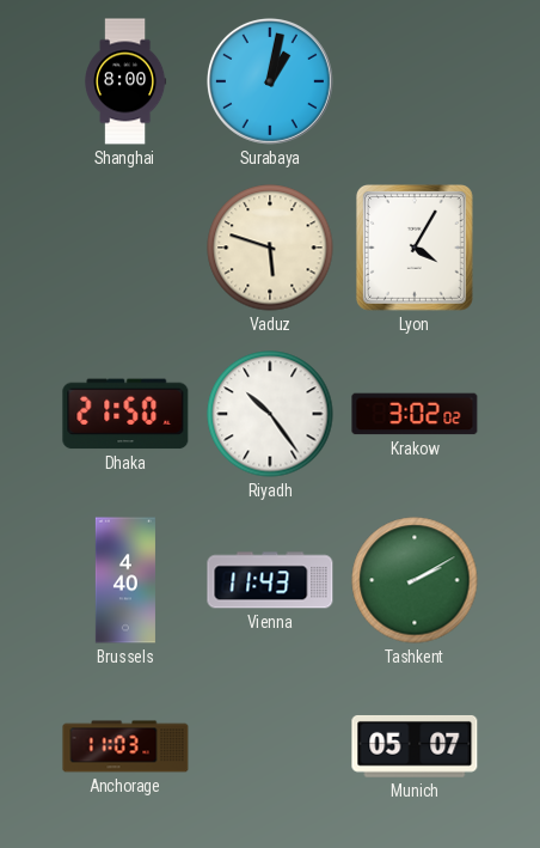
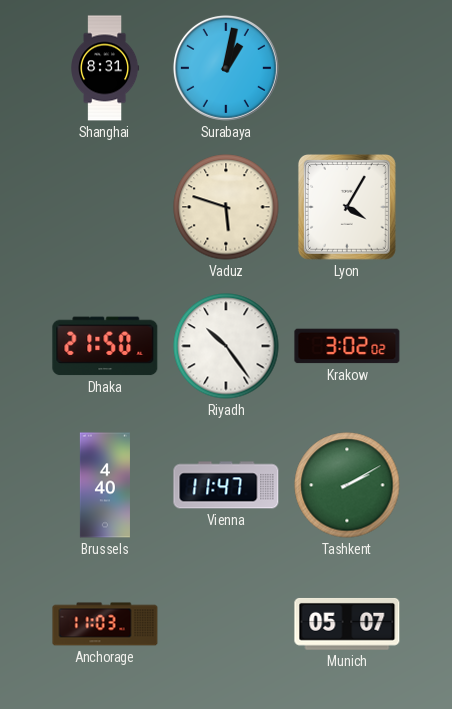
Shanghai: 8:00 -> 8:31 (106, 68)
Vienna: 11:43 -> 11:47 (226, 485)
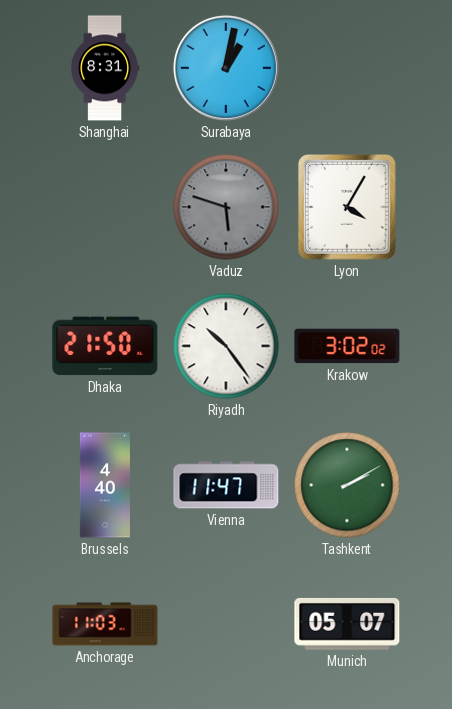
Vaduz dial: cream -> grey (226, 207)
